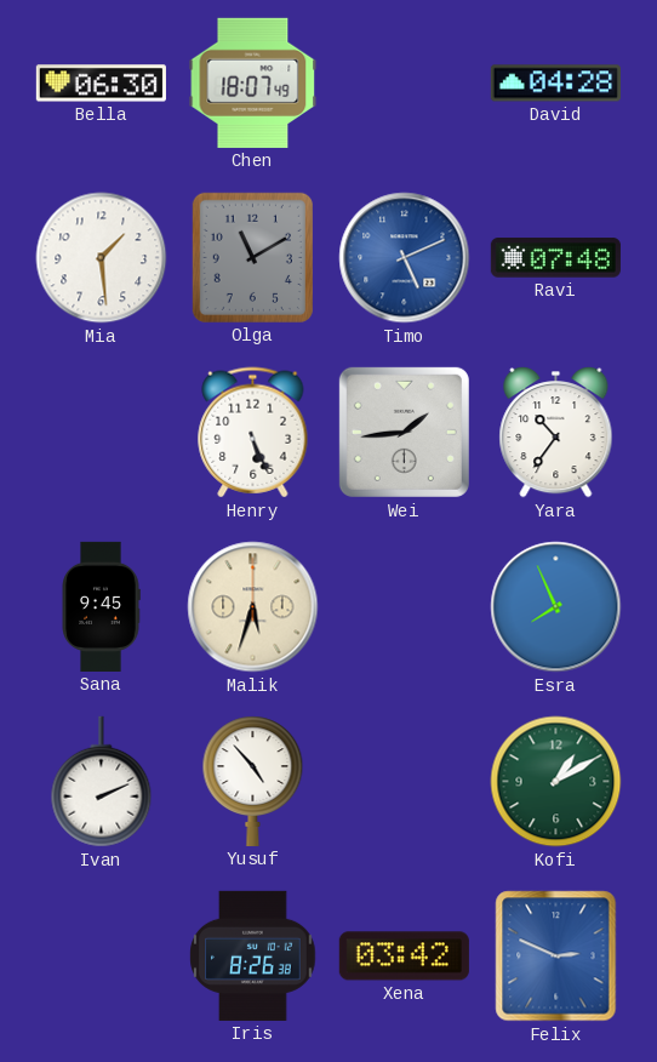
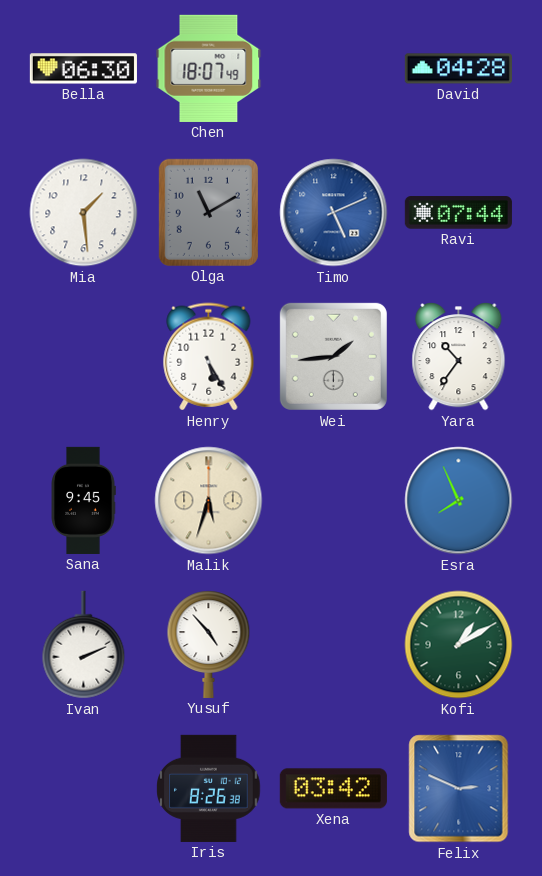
Ravi: 07:48 -> 07:44 (458, 213)
Henry: 5:26 -> 5:25 (209, 357)
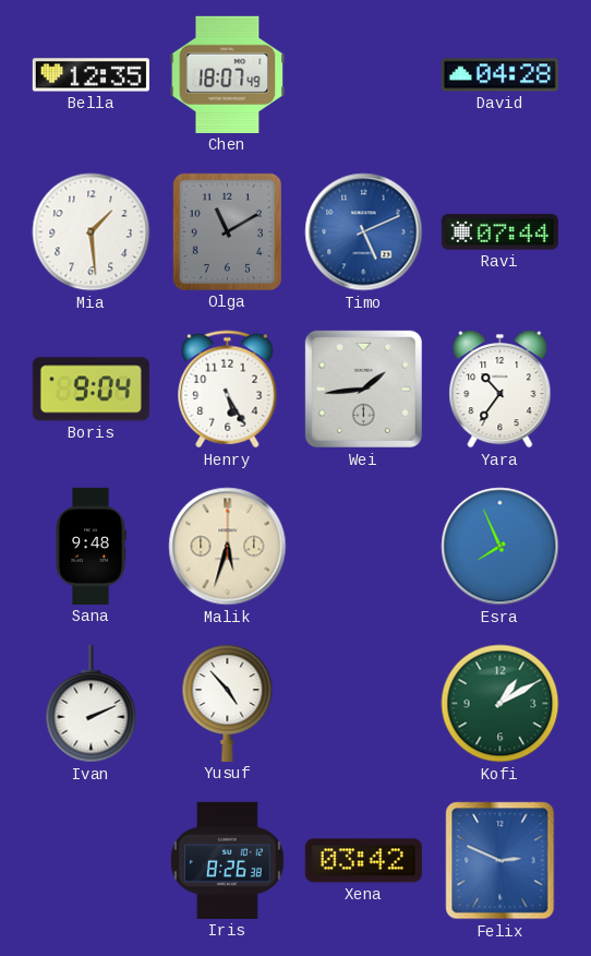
Bella: 06:30 -> 12:35 (91, 75)
Boris: none -> 9:04 (91, 390)
Sana: 9:45 -> 9:48 (91, 546)
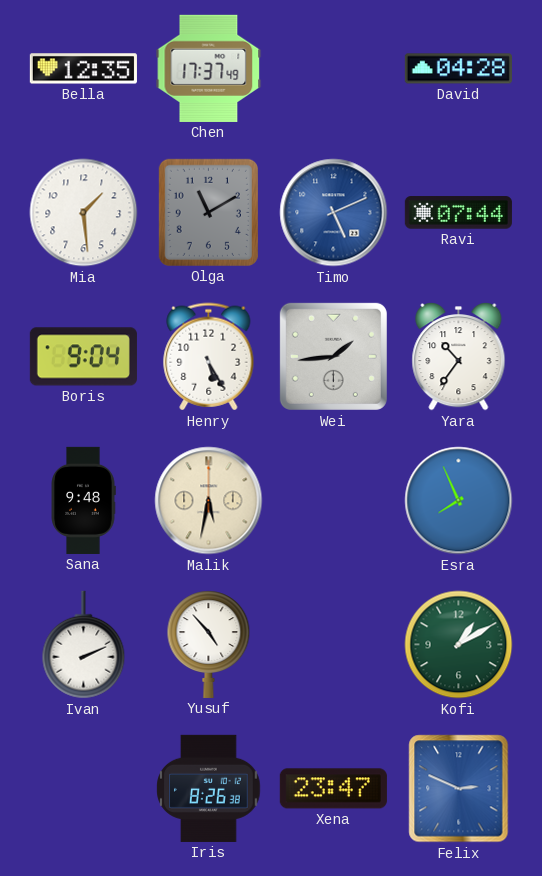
Chen: 18:07 -> 17:37 (209, 68)
Malik: 5:33 -> 5:32 (209, 501)
Xena: 03:42 -> 23:47 (333, 789)
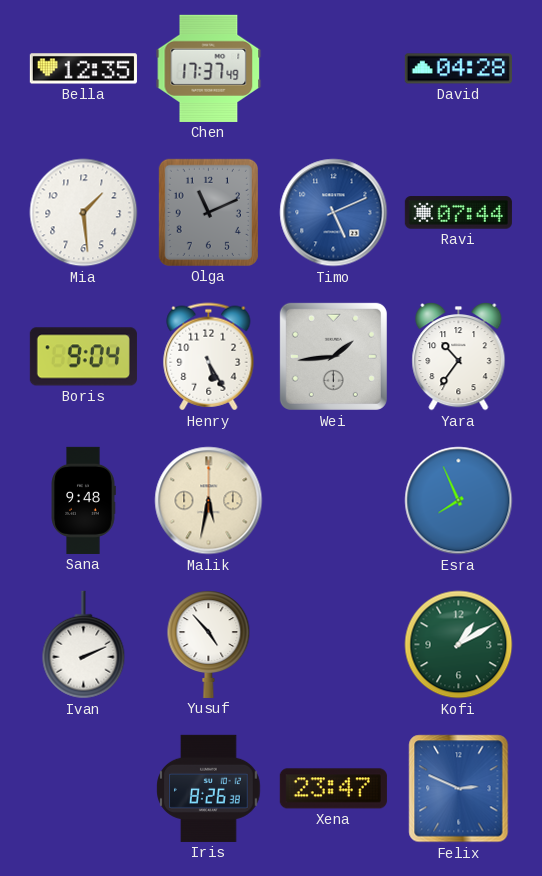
Olga: 11:10 -> 11:11 (208, 212)
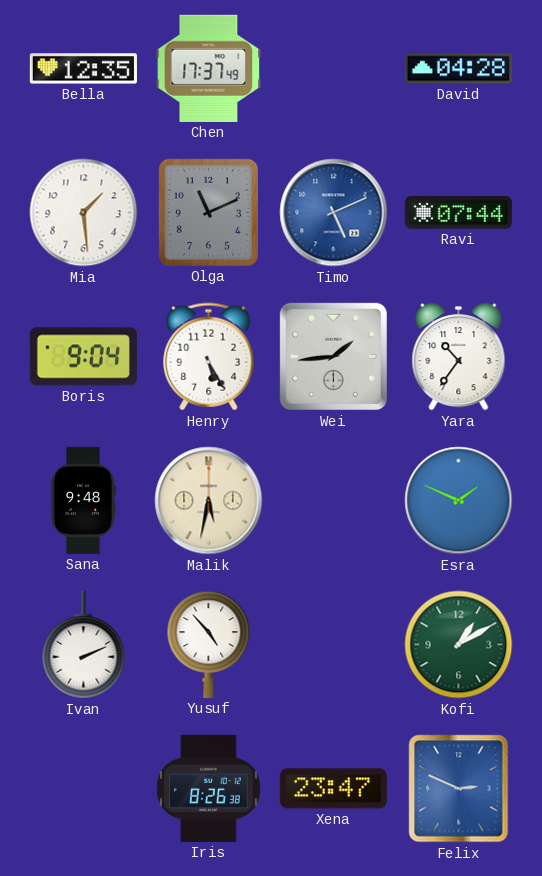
Esra: 7:56 -> 1:49 (459, 501)
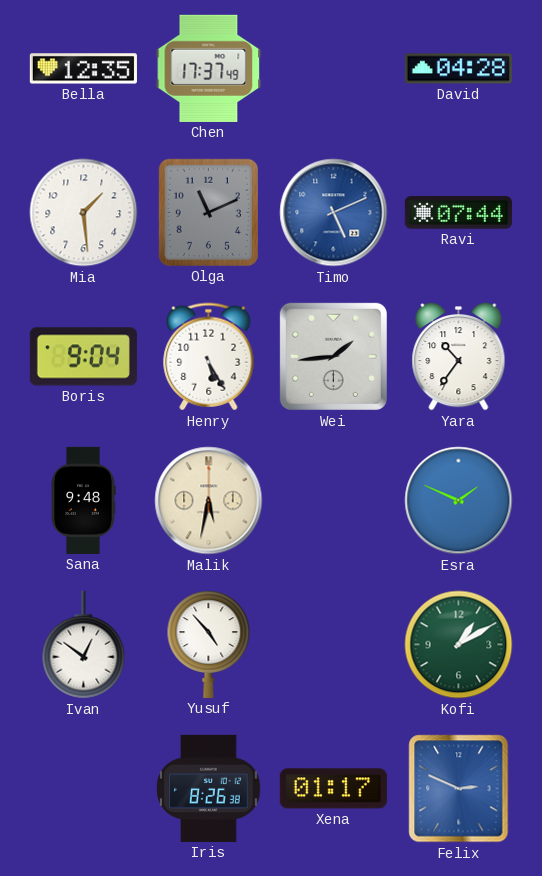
Ivan: 2:11 -> 12:51 (84, 645)
Xena: 23:47 -> 01:17 (333, 789)
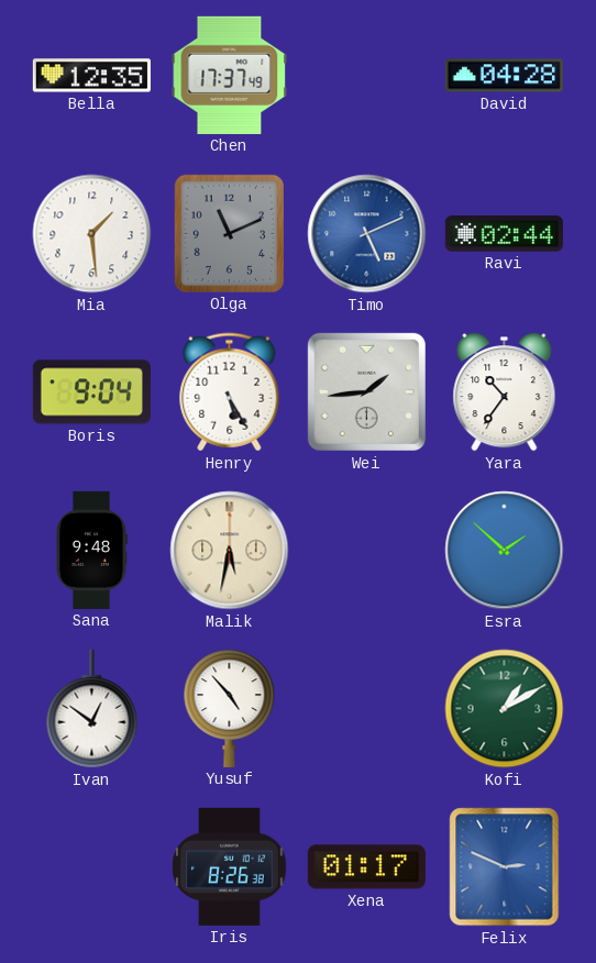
Ravi: 07:44 -> 02:44 (504, 234)
Esra: 1:49 -> 1:52 (505, 551)
